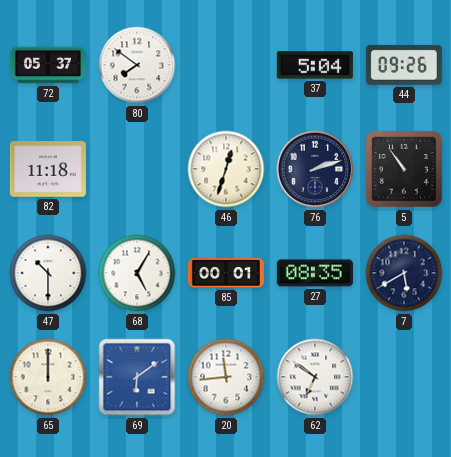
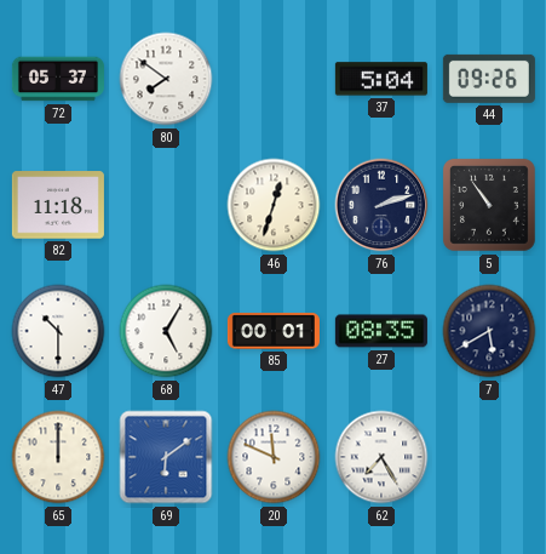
20: 11:44 -> 11:49 (274, 457)
62: 6:51 -> 7:25 (381, 457)
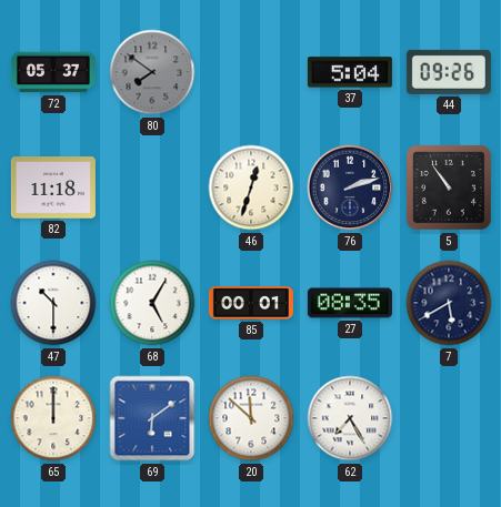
80 dial: white -> grey (152, 72)
20: 11:49 -> 11:52 (251, 418)
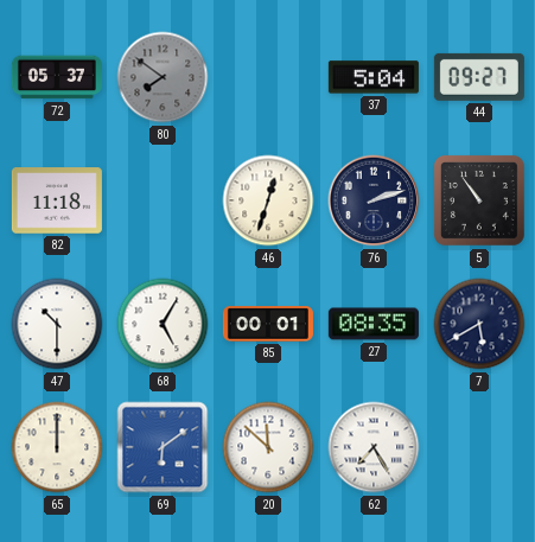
44: 09:26 -> 09:27 (479, 77)
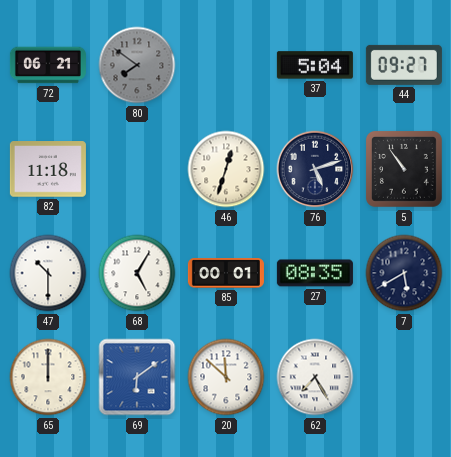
72: 05:37 -> 06:21 (48, 65)
76: 2:12 -> 5:12 (315, 169)
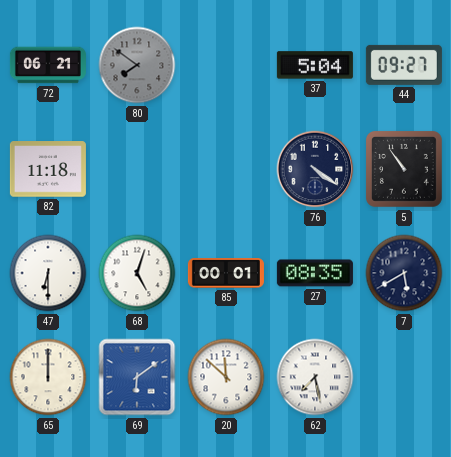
46: 12:33 -> none (226, 169)
76: 5:12 -> 4:21 (315, 169)
47: 10:30 -> 6:30 (48, 273)
68: 5:05 -> 5:03 (137, 273)
62: 7:25 -> 7:28 (315, 377)
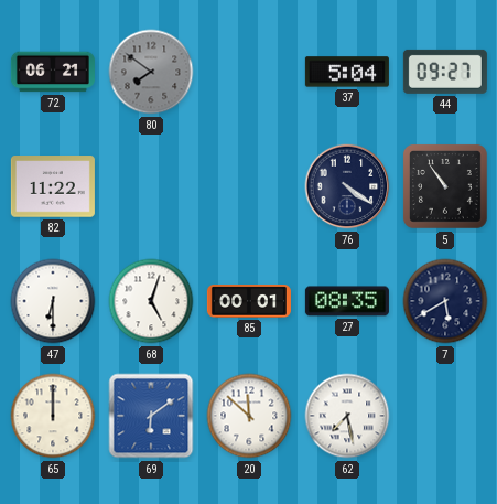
82: 11:18 -> 11:22 (53, 186)
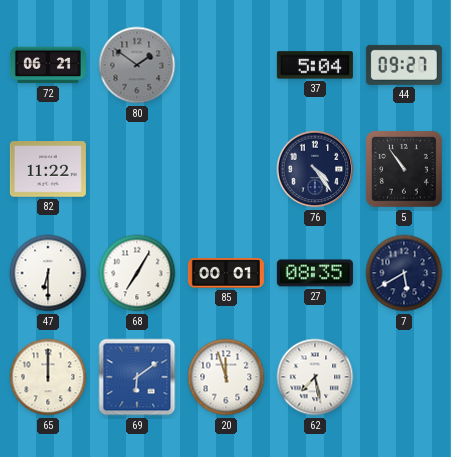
80: 7:51 -> 1:51 (137, 65)
76: 4:21 -> 4:24 (315, 169)
68: 5:03 -> 7:05 (137, 273)
20: 11:52 -> 11:57 (226, 377)
